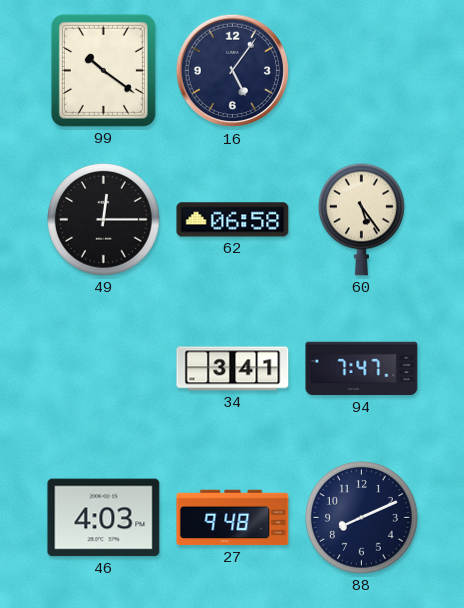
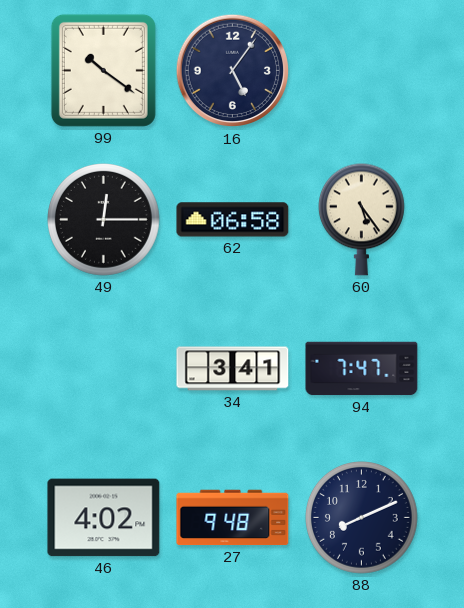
46: 4:03 -> 4:02 (104, 518)
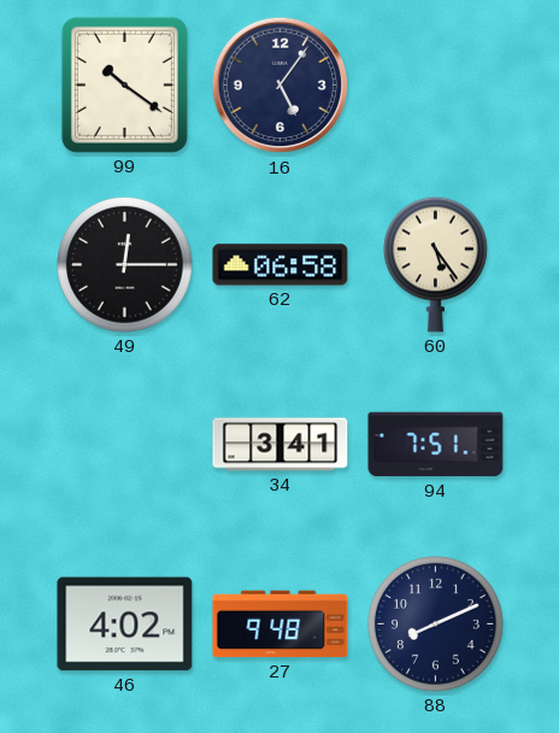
94: 7:47 -> 7:51 (436, 445)
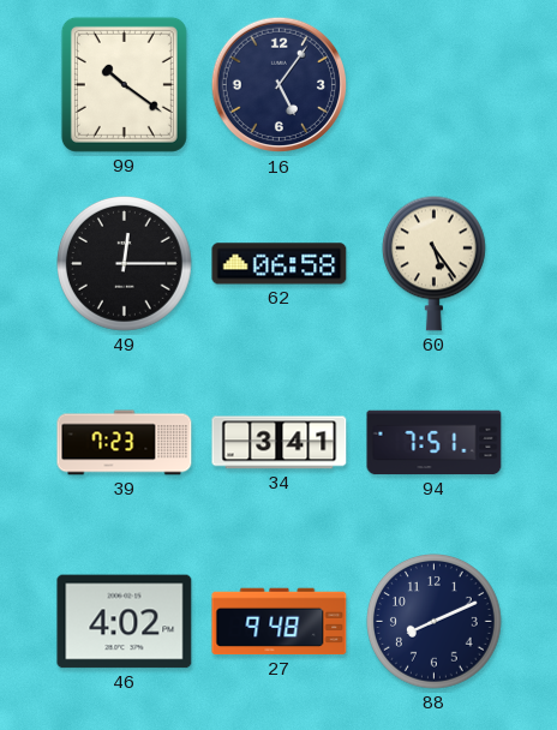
39: none -> 7:23 (125, 443)
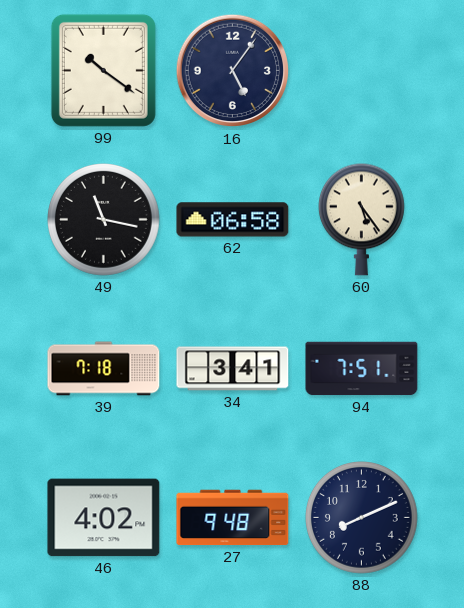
49: 12:15 -> 11:17 (104, 220)
39: 7:23 -> 7:18 (104, 369)
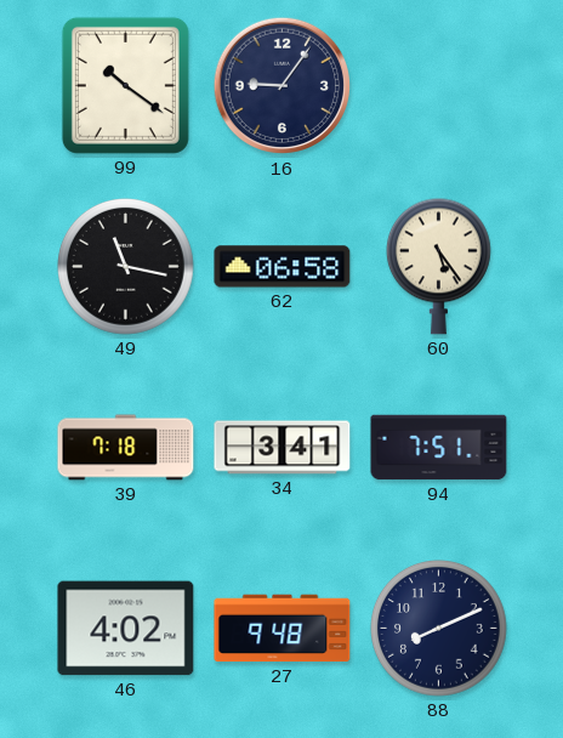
16: 5:06 -> 9:06 (283, 86)
